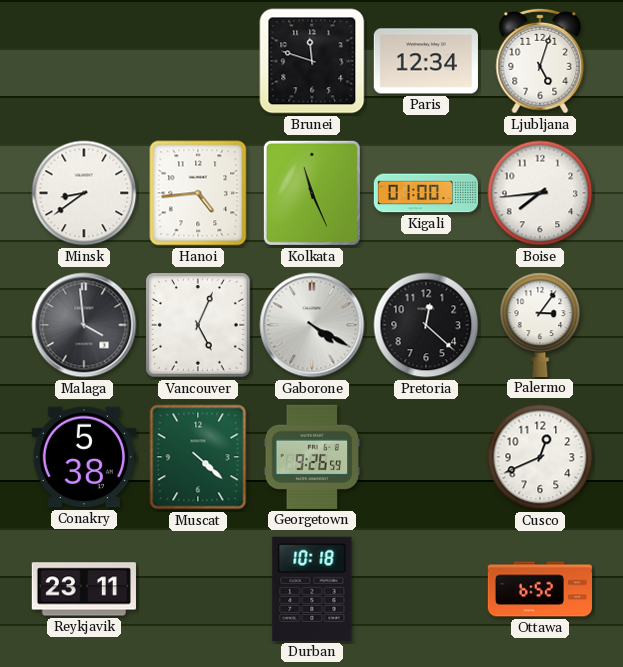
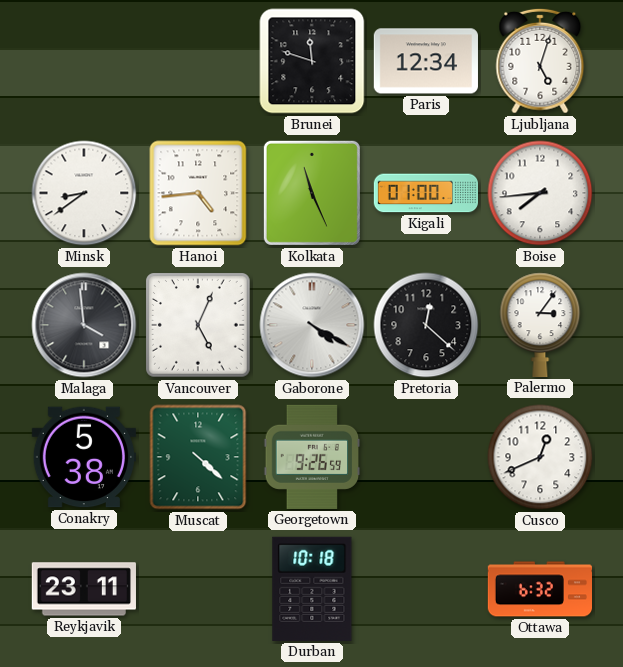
Ottawa: 6:52 -> 6:32 (539, 589)
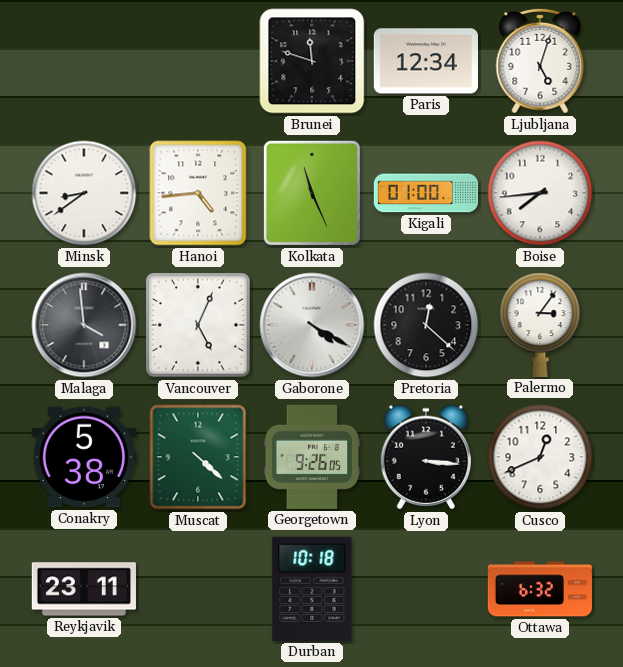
Georgetown: 9:26:59 -> 9:26:05 (312, 457)
Lyon: none -> 3:16 (425, 457)
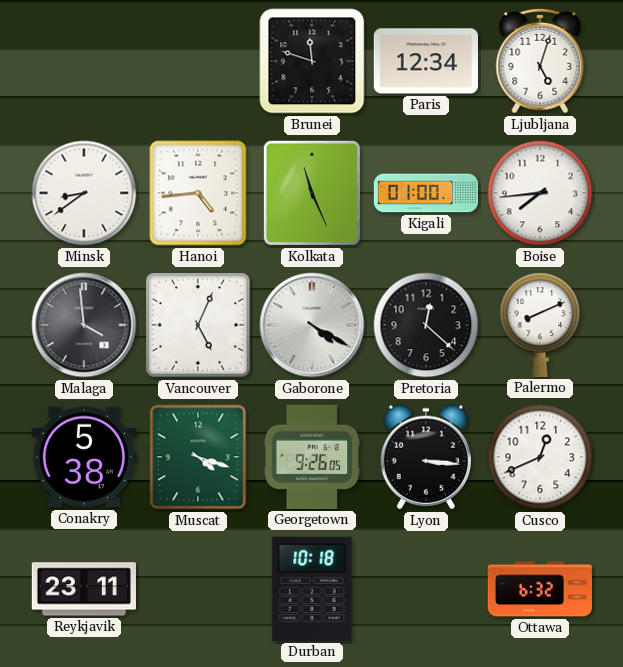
Palermo: 3:06 -> 8:11 (540, 325)
Muscat: 4:22 -> 4:18 (198, 457)
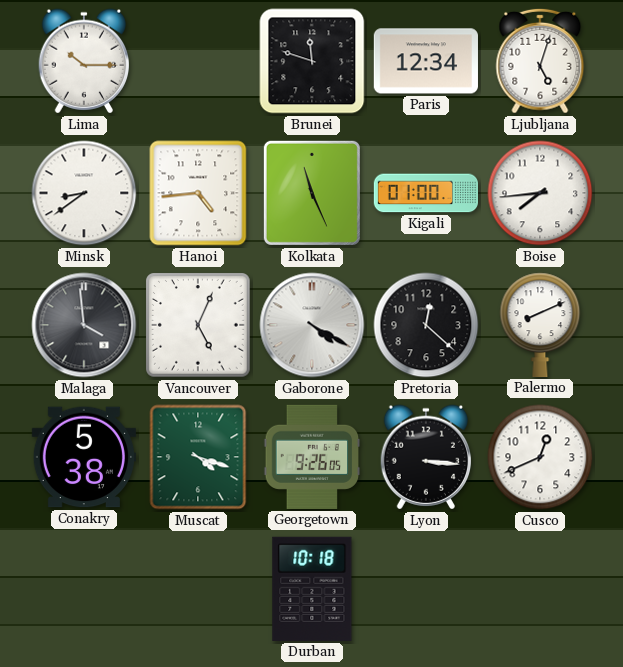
Lima: none -> 10:15 (83, 61)
Reykjavik: 23:11 -> none (84, 589)
Ottawa: 6:32 -> none (539, 589)
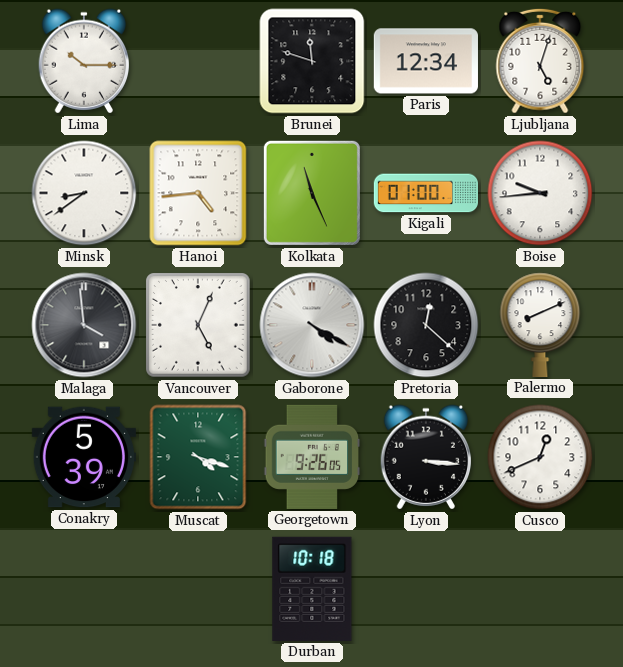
Boise: 7:44 -> 9:44 (540, 193)
Conakry: 5:38 -> 5:39 (84, 457)
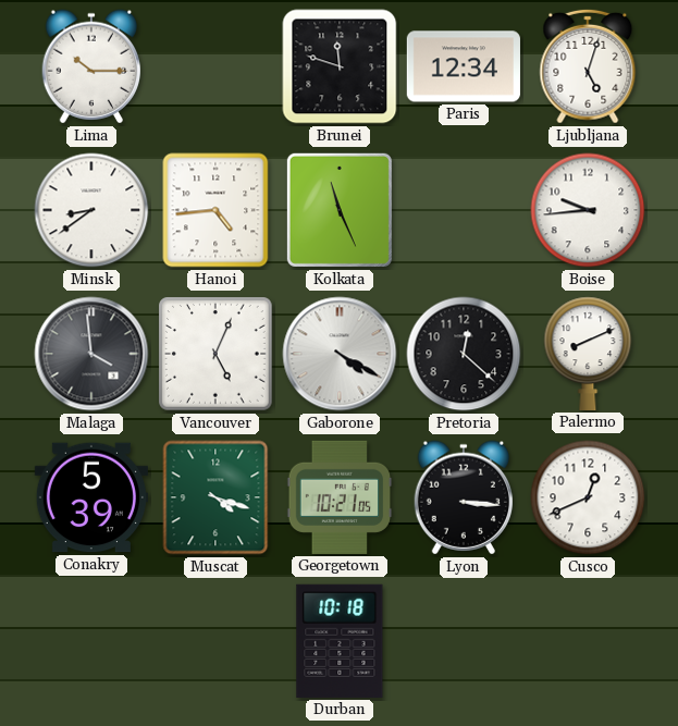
Kigali: 01:00 -> none (425, 193)
Georgetown: 9:26 -> 10:21 (340, 497)
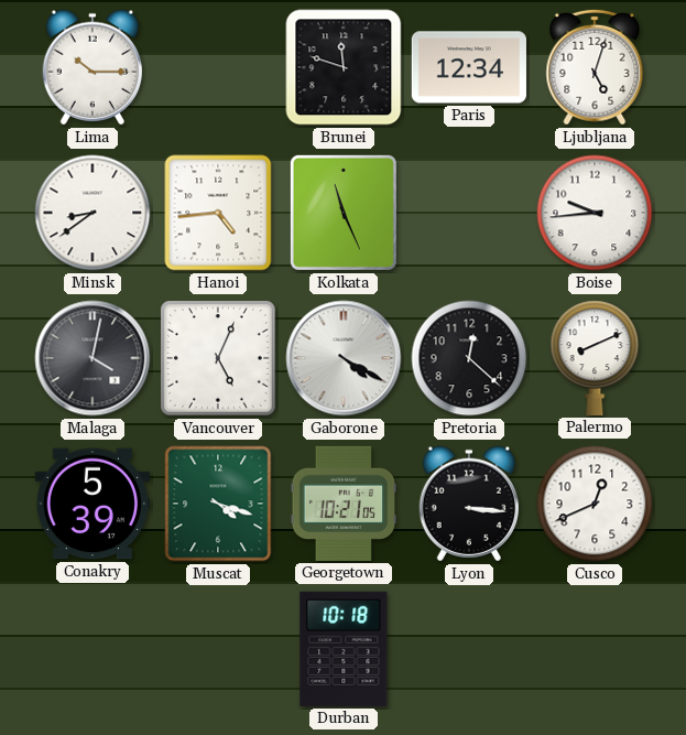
Malaga: 3:59 -> 4:02 (92, 358)
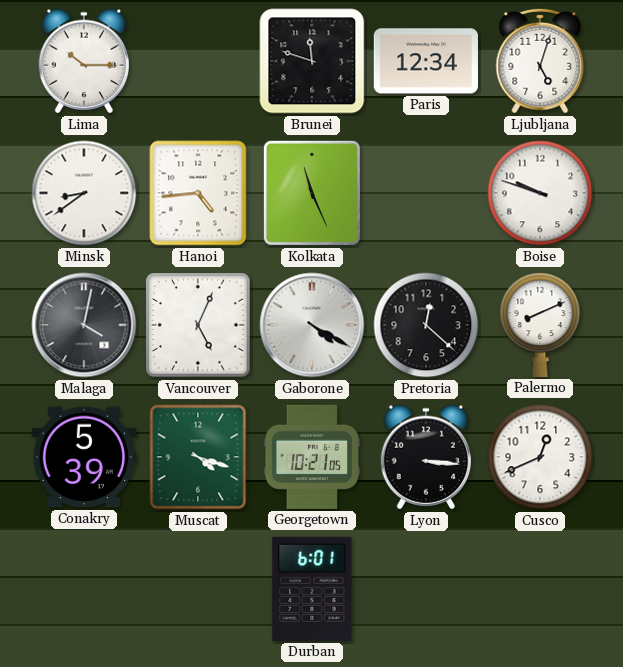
Boise: 9:44 -> 9:48 (540, 193)
Durban: 10:18 -> 6:01 (312, 589)
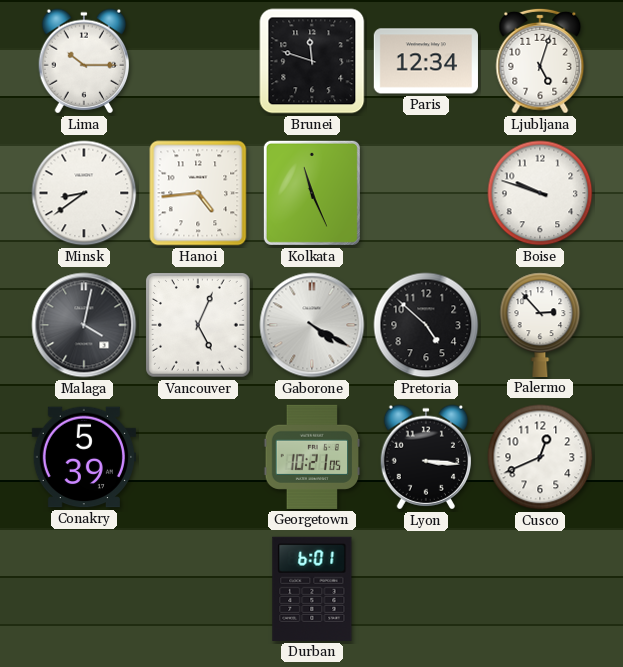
Pretoria: 12:22 -> 4:52 (426, 325)
Palermo: 8:11 -> 2:53 (540, 325)
Muscat: 4:18 -> none (198, 457)
